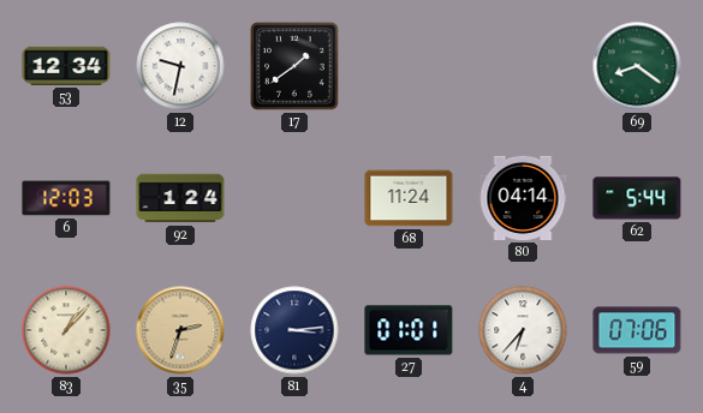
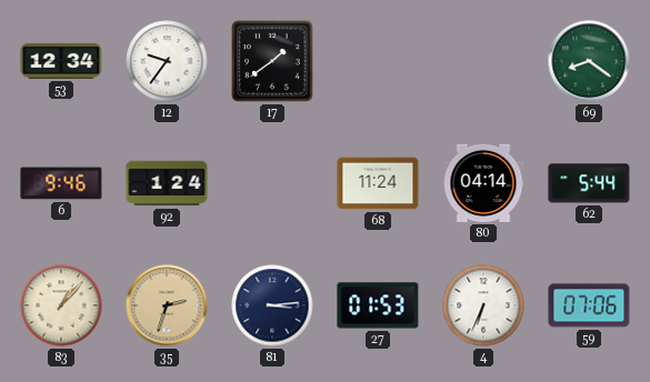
12: 9:32 -> 9:36 (167, 61)
6: 12:03 -> 9:46 (61, 183)
27: 01:01 -> 01:53 (378, 305)
4: 6:37 -> 6:34 (483, 305)
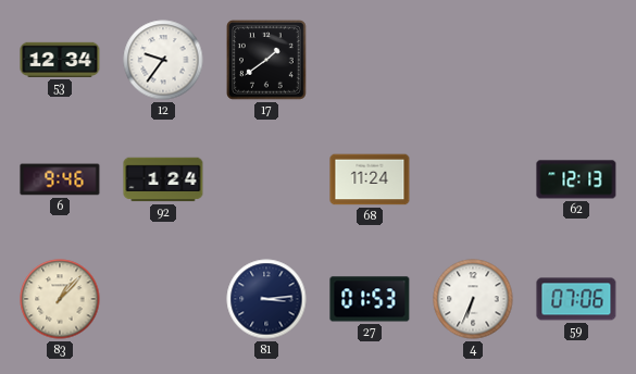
69: 8:21 -> none (589, 61)
80: 04:14 -> none (483, 183)
62: 5:44 -> 12:13 (576, 179)
35: 2:33 -> none (167, 305)
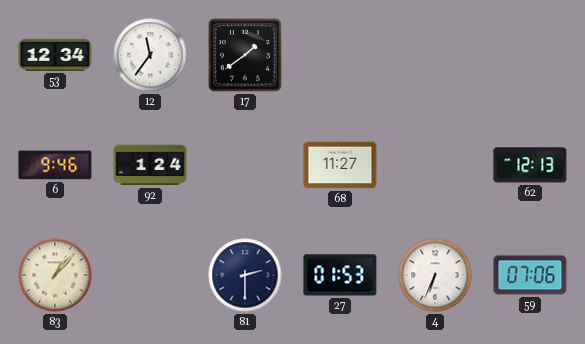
12: 9:36 -> 11:36 (150, 55)
68: 11:24 -> 11:27 (340, 165)
81: 3:14 -> 2:30 (245, 275)
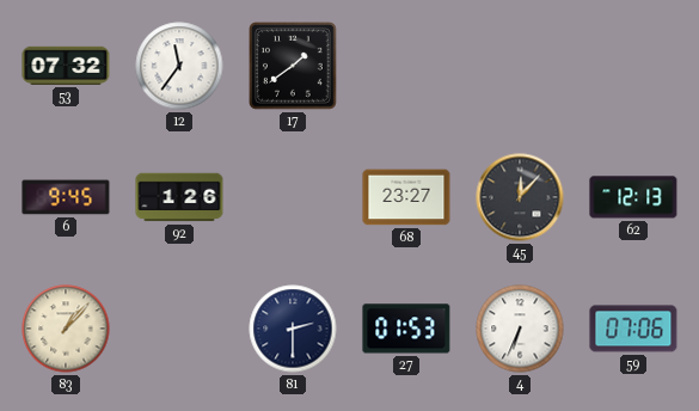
53: 12:34 -> 07:32 (66, 66)
6: 9:46 -> 9:45 (66, 197)
92: 1:24 -> 1:26 (179, 197)
68: 11:27 -> 23:27 (406, 197)
45: none -> 12:07 (520, 197)
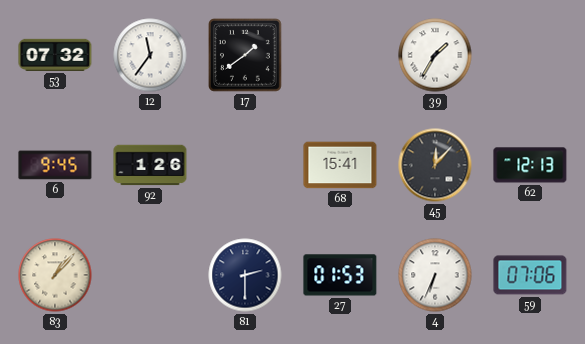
39: none -> 1:35 (435, 55)
68: 23:27 -> 15:41 (340, 165)
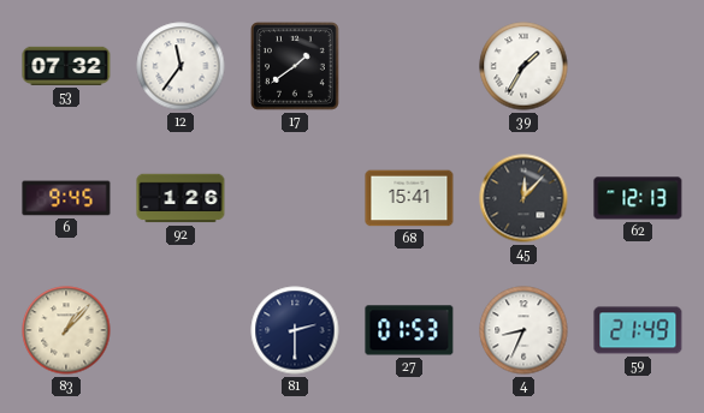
4: 6:34 -> 8:34 (523, 330)
59: 07:06 -> 21:49 (638, 330)
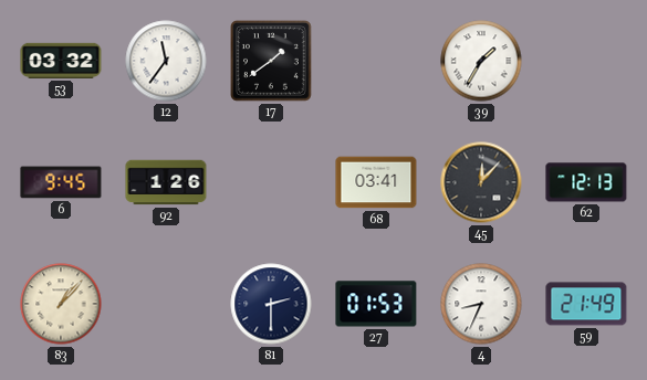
53: 07:32 -> 03:32 (61, 61)
68: 15:41 -> 03:41 (376, 182)
